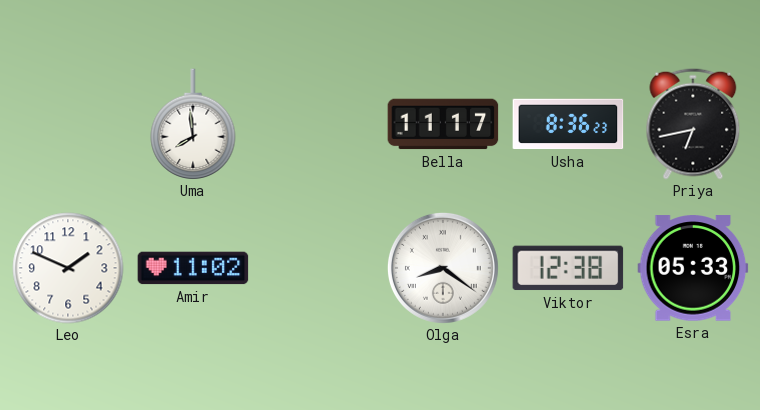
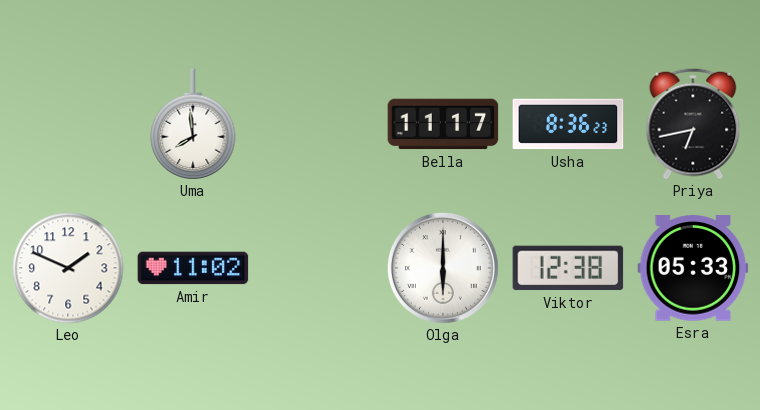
Olga: 8:21 -> 6:00 (443, 268)
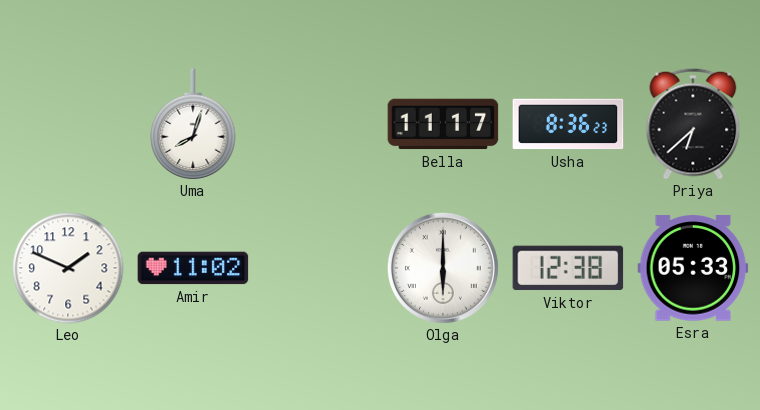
Uma: 7:59 -> 8:03 (193, 124)
Priya: 6:43 -> 6:38 (693, 124)
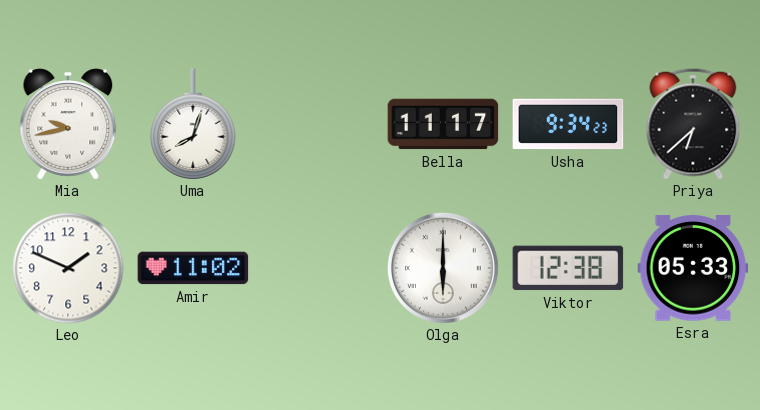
Mia: none -> 9:43 (68, 124)
Usha: 8:36 -> 9:34 (568, 124)
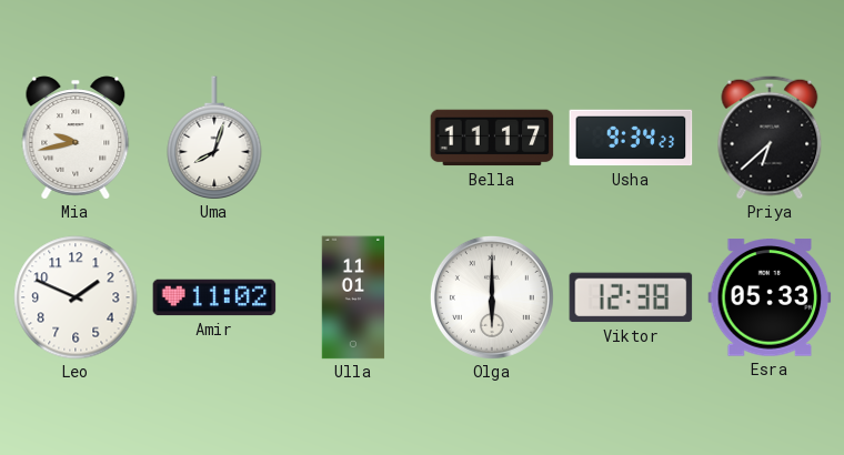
Ulla: none -> 11:01 (353, 297)
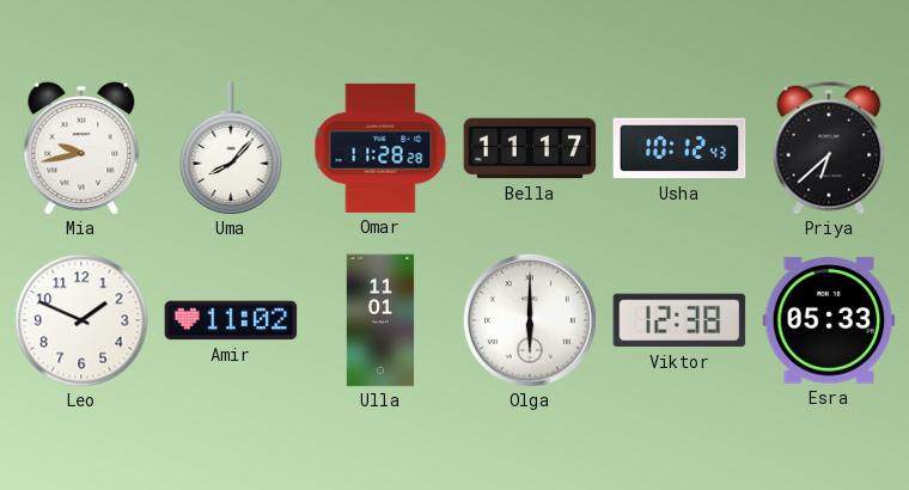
Uma: 8:03 -> 8:07 (231, 148)
Omar: none -> 11:28 (380, 148)
Usha: 9:34 -> 10:12 (679, 148)
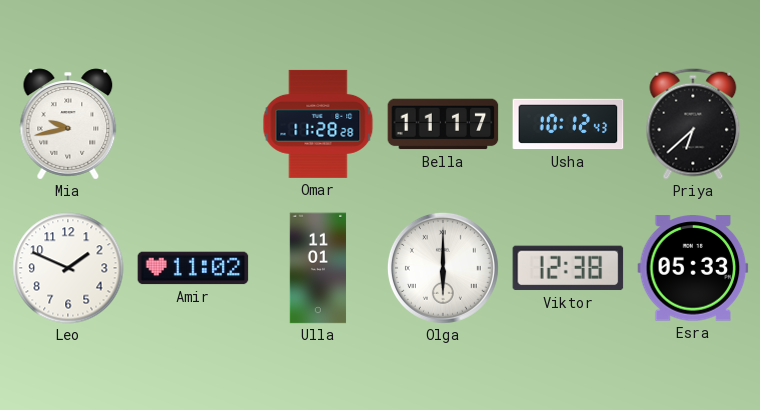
Uma: 8:07 -> none (231, 148)
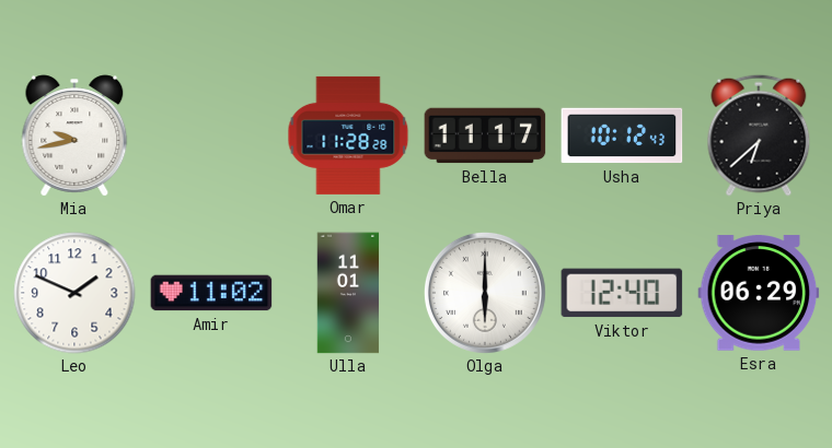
Viktor: 12:38 -> 12:40 (622, 293)
Esra: 05:33 -> 06:29 (759, 293)
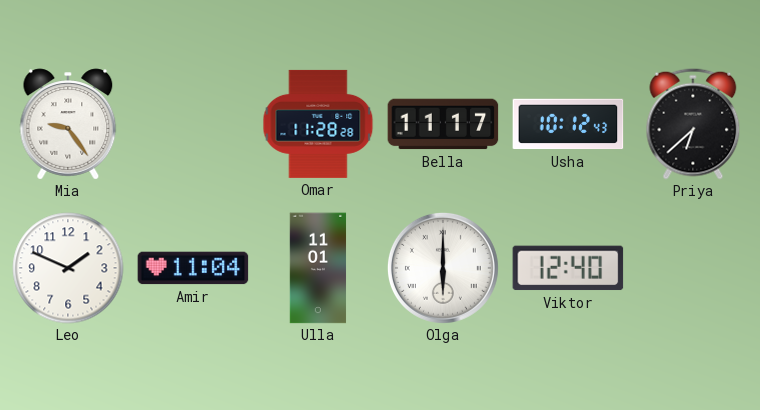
Mia: 9:43 -> 9:24 (68, 124)
Amir: 11:02 -> 11:04 (193, 268)
Esra: 06:29 -> none (759, 293)
